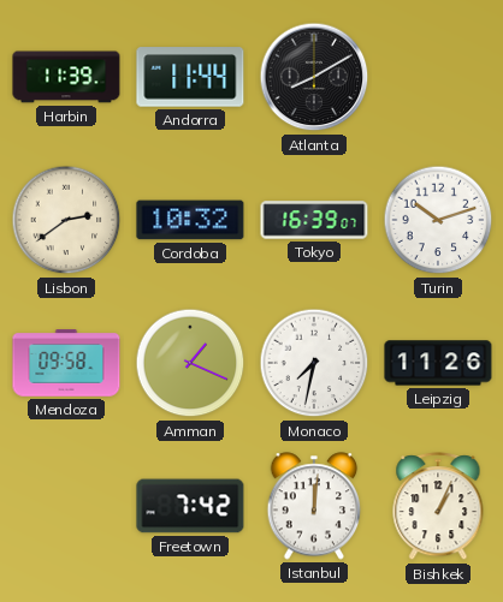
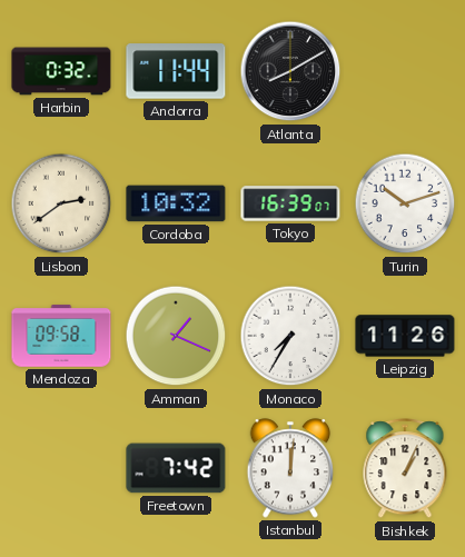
Harbin: 11:39 -> 0:32 (61, 71)
Monaco: 7:32 -> 7:35 (290, 336)
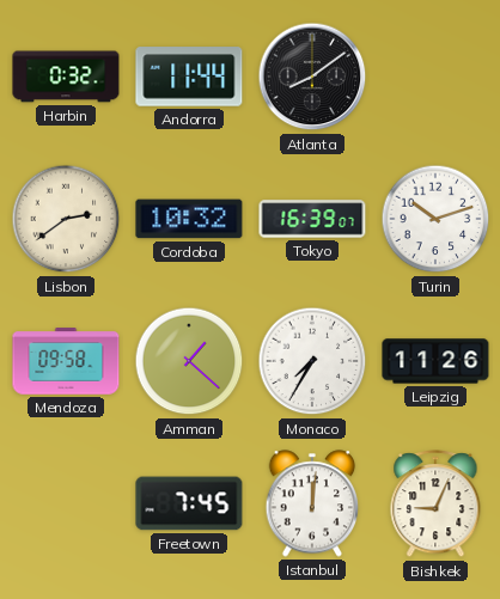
Atlanta: 8:10 -> 8:09 (312, 77)
Amman: 1:19 -> 1:22 (189, 361)
Freetown: 7:42 -> 7:45 (189, 503)
Bishkek: 1:04 -> 9:04 (435, 505)
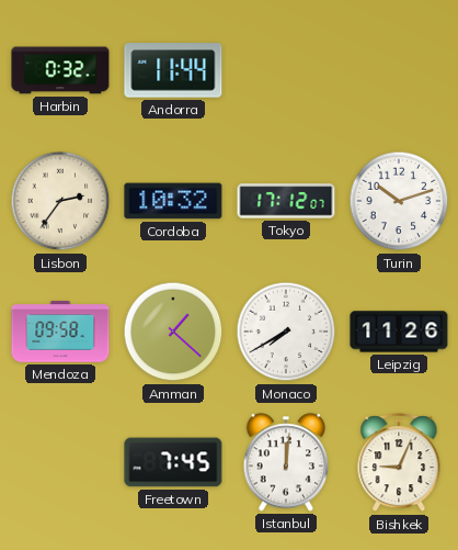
Atlanta: 8:09 -> none (312, 77)
Lisbon: 2:39 -> 2:36 (60, 201)
Tokyo: 16:39 -> 17:12 (286, 201)
Monaco: 7:35 -> 7:40 (286, 332)
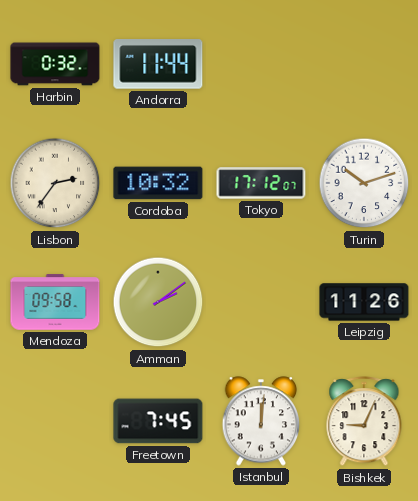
Amman: 1:22 -> 2:09 (158, 302)
Monaco: 7:40 -> none (286, 332)
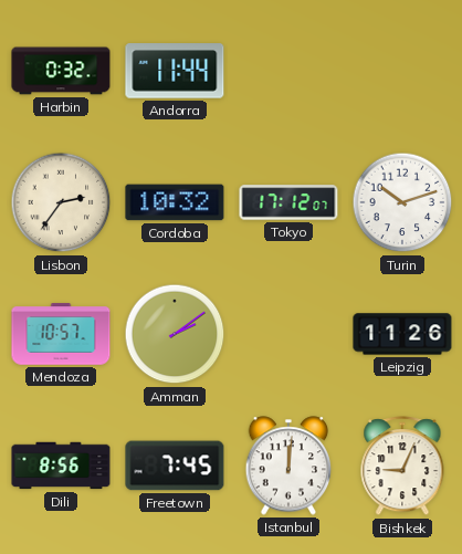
Mendoza: 09:58 -> 10:57 (61, 334)
Dili: none -> 8:56 (61, 466)
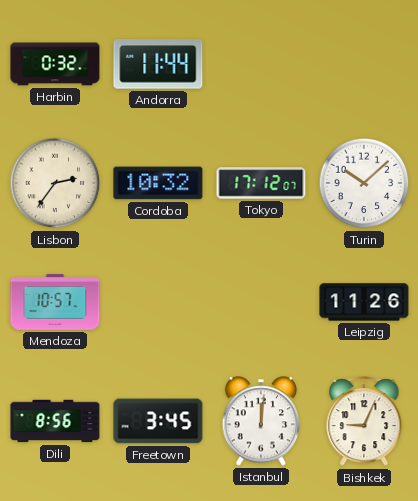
Turin: 10:12 -> 10:08 (364, 183)
Amman: 2:09 -> none (175, 334)
Freetown: 7:45 -> 3:45 (158, 421)
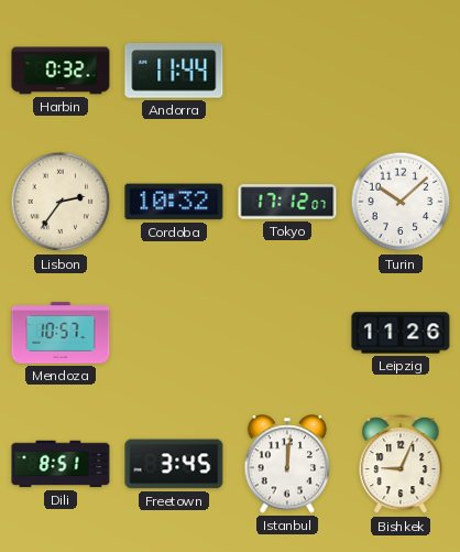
Dili: 8:56 -> 8:51 (61, 464)
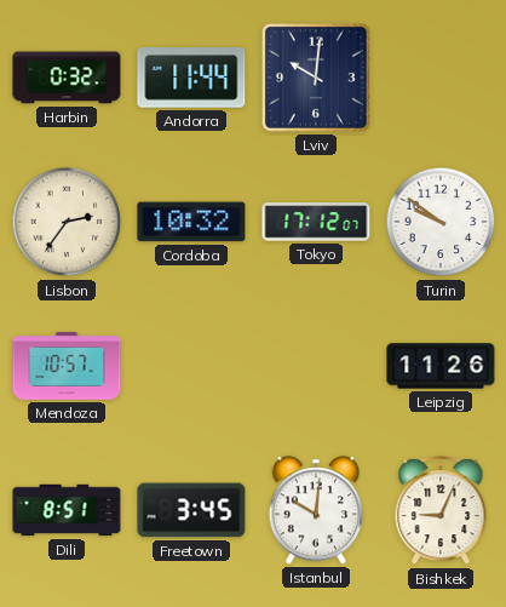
Lviv: none -> 10:01 (316, 78)
Turin: 10:08 -> 9:51 (441, 222)
Istanbul: 12:01 -> 10:01 (316, 510)
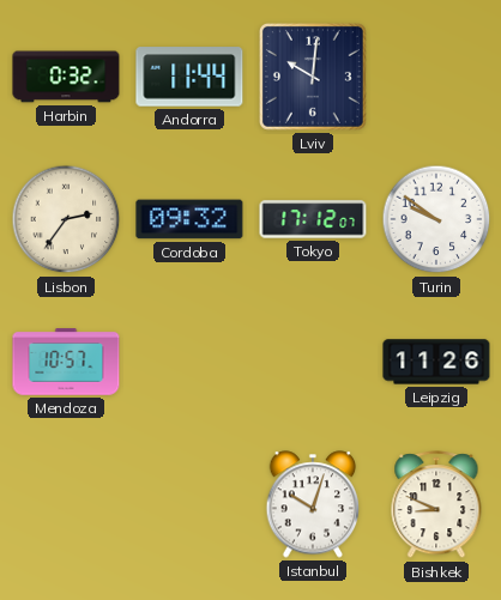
Cordoba: 10:32 -> 09:32 (189, 219)
Dili: 8:51 -> none (67, 510)
Freetown: 3:45 -> none (191, 510)
Istanbul: 10:01 -> 10:03 (313, 504)
Bishkek: 9:04 -> 8:49 (436, 505)
